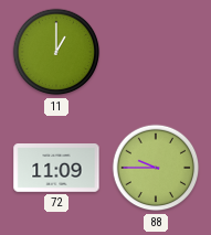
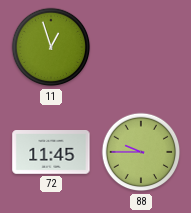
11: 1:00 -> 12:57 (51, 47)
72: 11:09 -> 11:45 (51, 152)
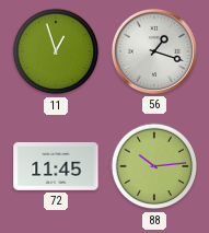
56: none -> 1:18 (154, 51)
88: 9:45 -> 10:14 (154, 166)
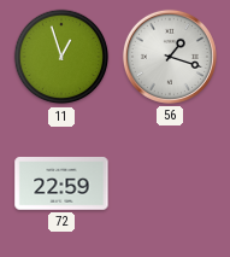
72: 11:45 -> 22:59 (61, 183)
88: 10:14 -> none (154, 166)
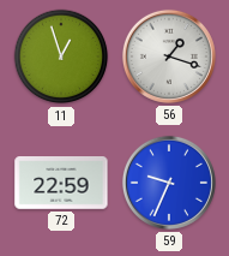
59: none -> 9:34 (169, 183)
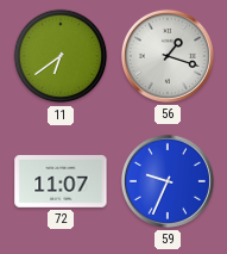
11: 12:57 -> 6:39 (61, 56)
72: 22:59 -> 11:07 (61, 181)
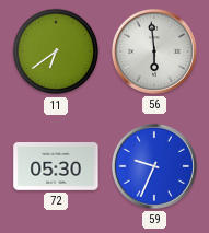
56: 1:18 -> 5:59 (154, 51)
72: 11:07 -> 05:30 (56, 166)
